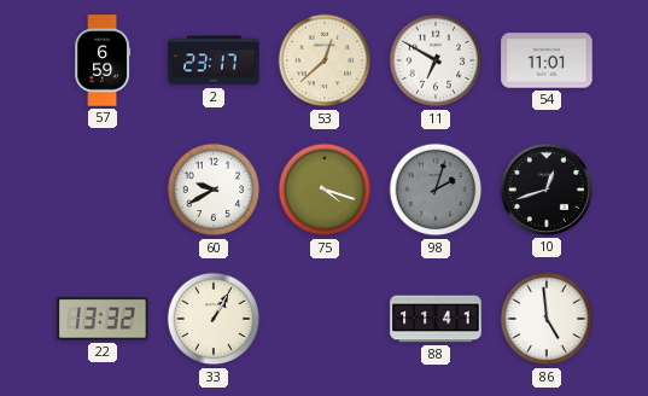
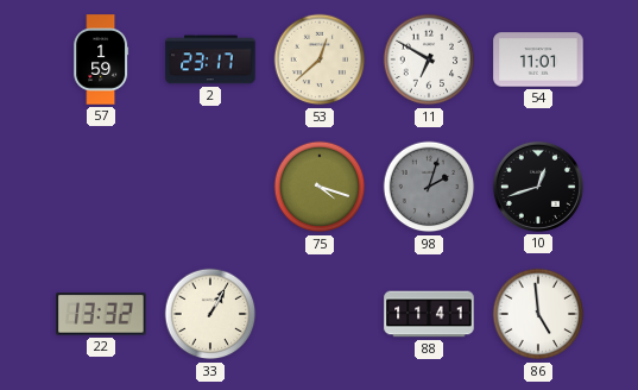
57: 6:59 -> 1:59 (101, 59)
60: 9:40 -> none (214, 190)
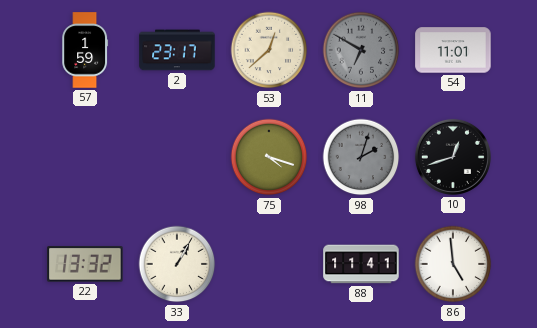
11 dial: white -> grey (361, 50)
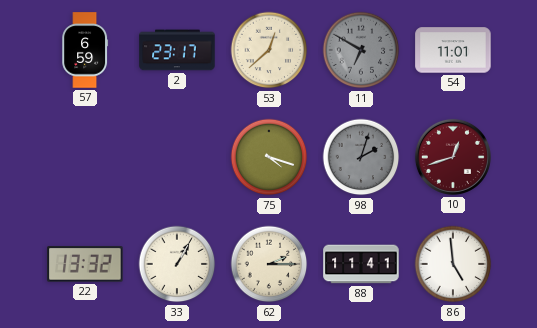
57: 1:59 -> 6:59 (85, 50)
10 dial: black -> burgundy (453, 157)
62: none -> 2:15 (269, 264)
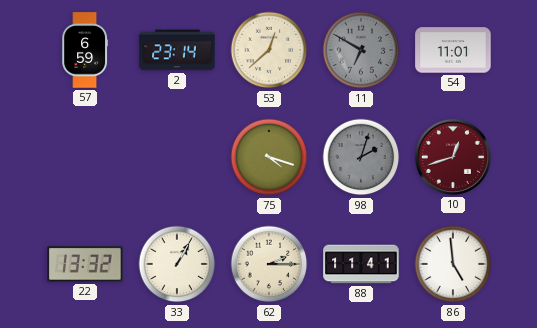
2: 23:17 -> 23:14 (177, 50)
